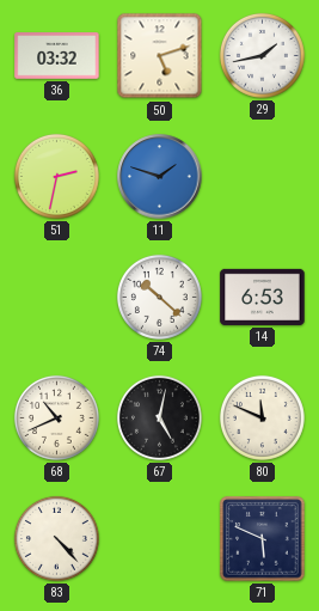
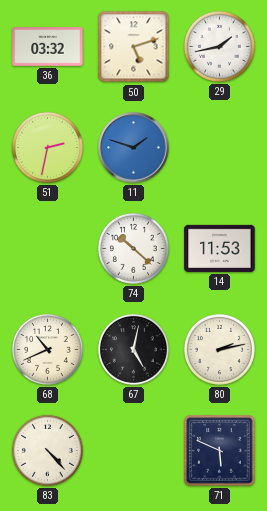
14: 6:53 -> 11:53 (220, 248)
80: 11:49 -> 2:13 (219, 349)
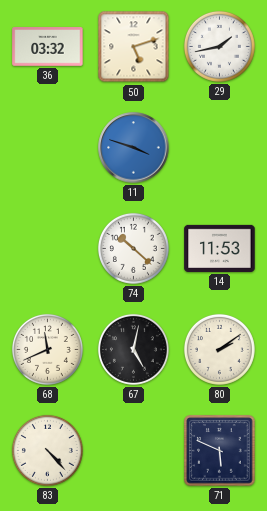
51: 2:32 -> none (47, 147)
11: 1:48 -> 3:48 (134, 148)
68: 10:41 -> 11:41 (47, 349)
80: 2:13 -> 2:09 (219, 349)
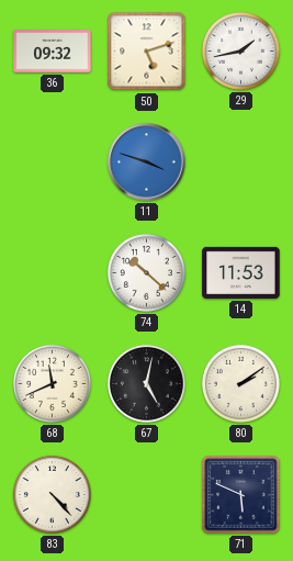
36: 03:32 -> 09:32 (53, 52)
